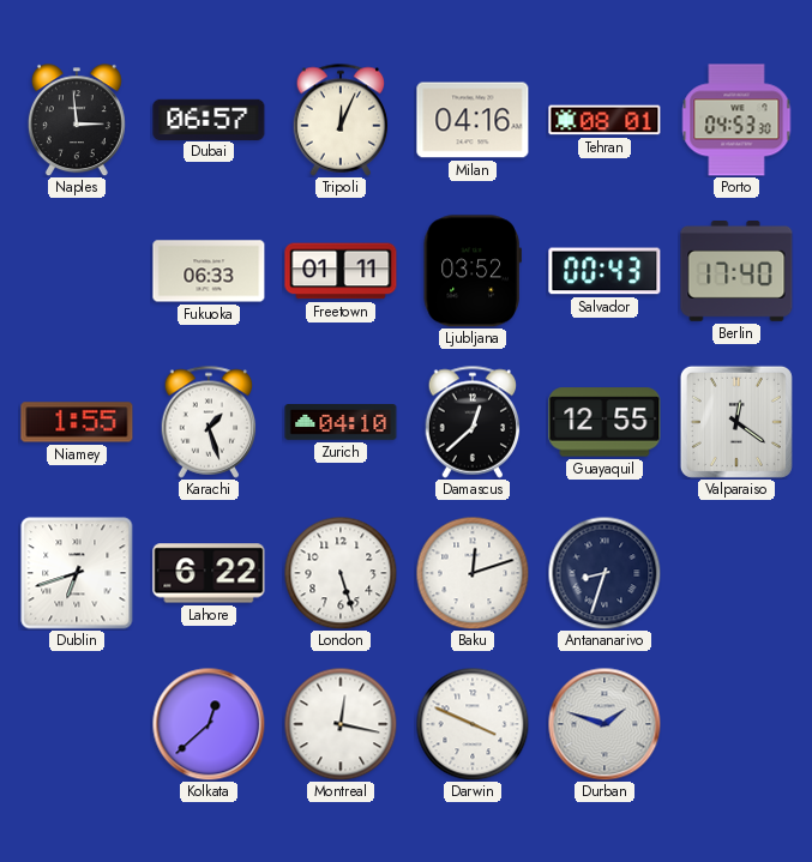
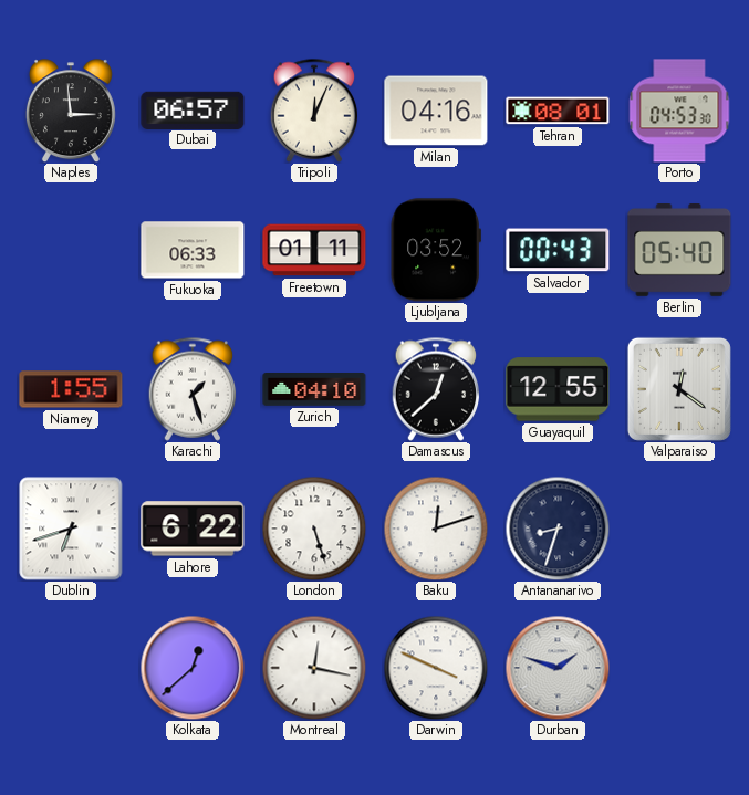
Berlin: 17:40 -> 05:40 (679, 251)
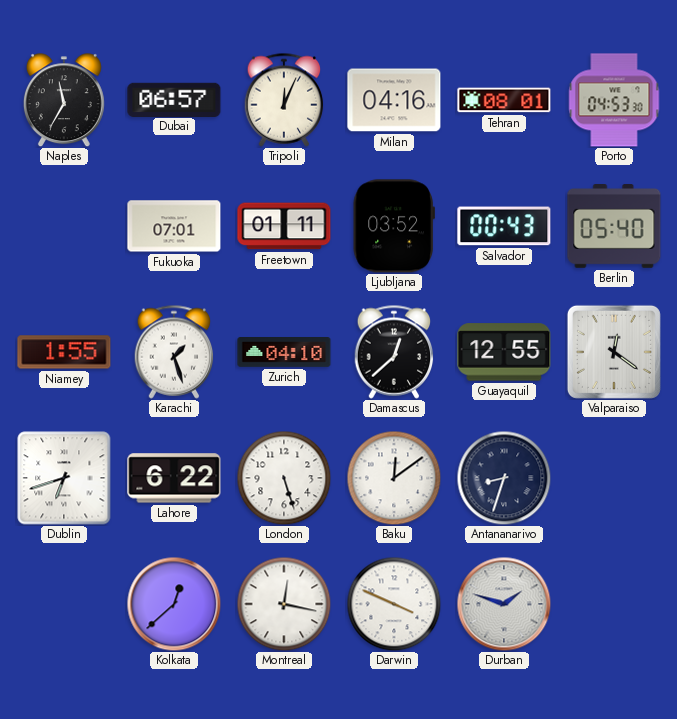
Naples: 2:59 -> 11:35 (64, 100)
Fukuoka: 06:33 -> 07:01 (174, 226)
Baku: 12:12 -> 12:09 (394, 478)
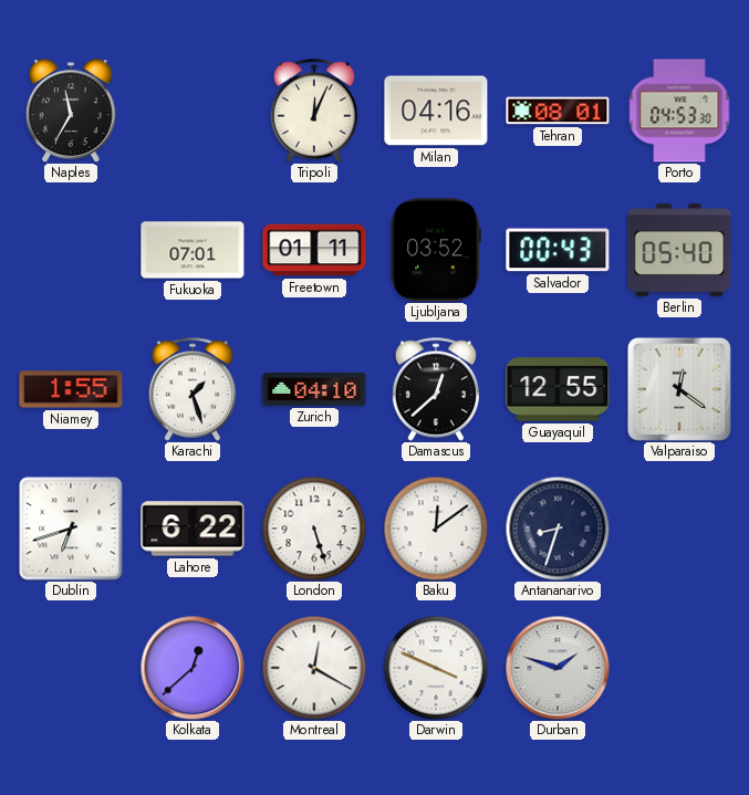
Dubai: 06:57 -> none (174, 99)
Montreal: 12:17 -> 12:20 (314, 668)
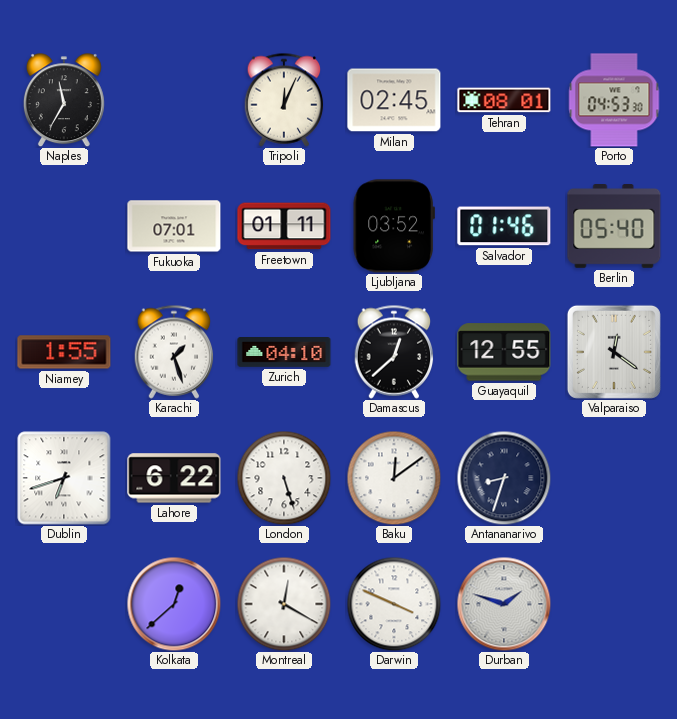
Milan: 04:16 -> 02:45 (394, 100)
Salvador: 00:43 -> 01:46 (504, 226)
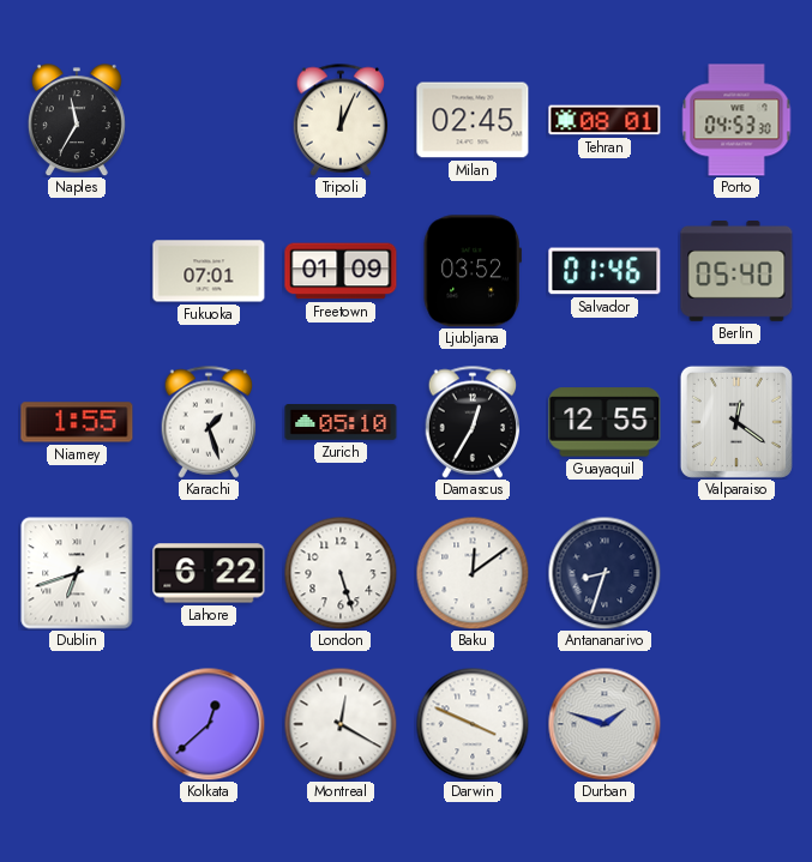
Freetown: 01:11 -> 01:09 (341, 271)
Zurich: 04:10 -> 05:10 (341, 422)
Damascus: 12:38 -> 12:35 (473, 422)
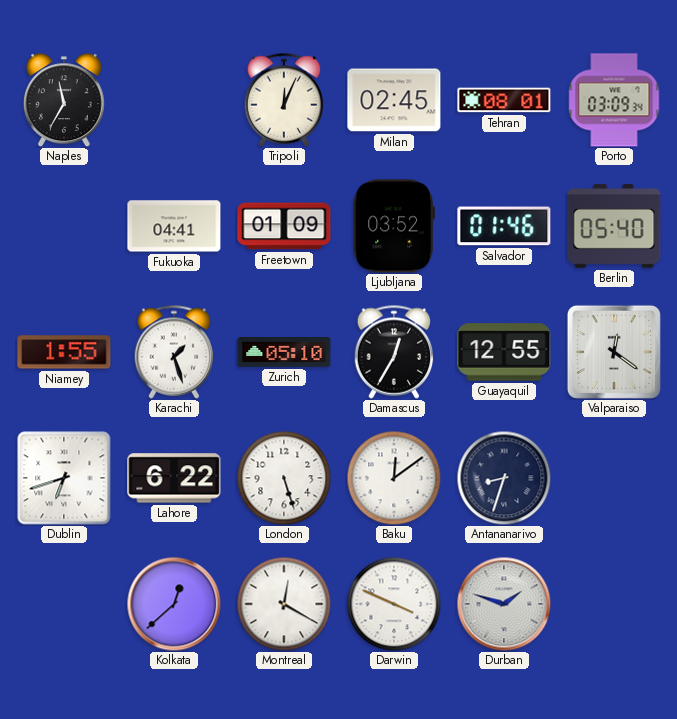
Porto: 04:53 -> 03:09 (614, 100)
Fukuoka: 07:01 -> 04:41 (174, 226)
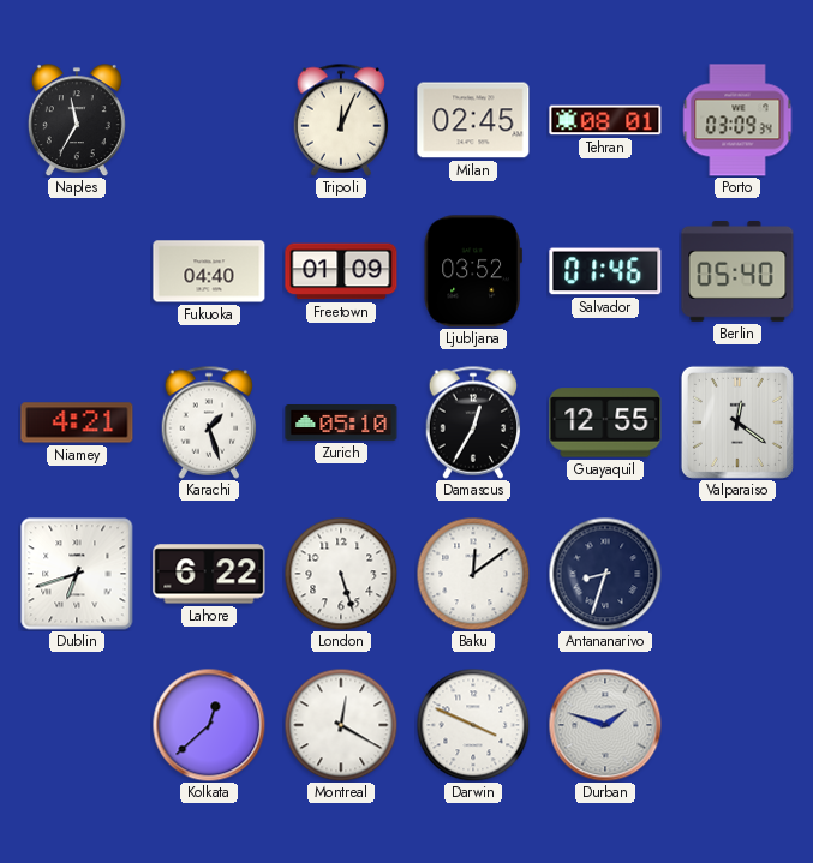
Fukuoka: 04:41 -> 04:40 (209, 271)
Niamey: 1:55 -> 4:21 (77, 422)
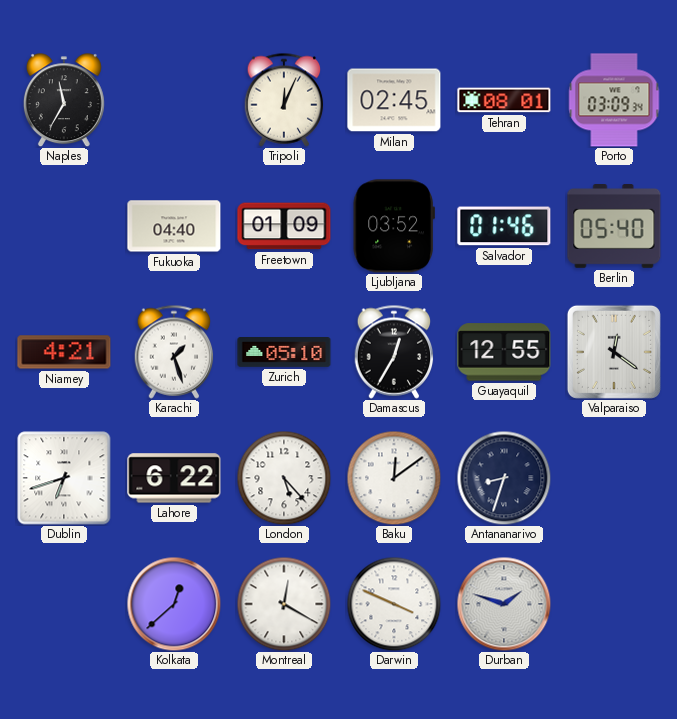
London: 5:27 -> 5:23 (284, 478)
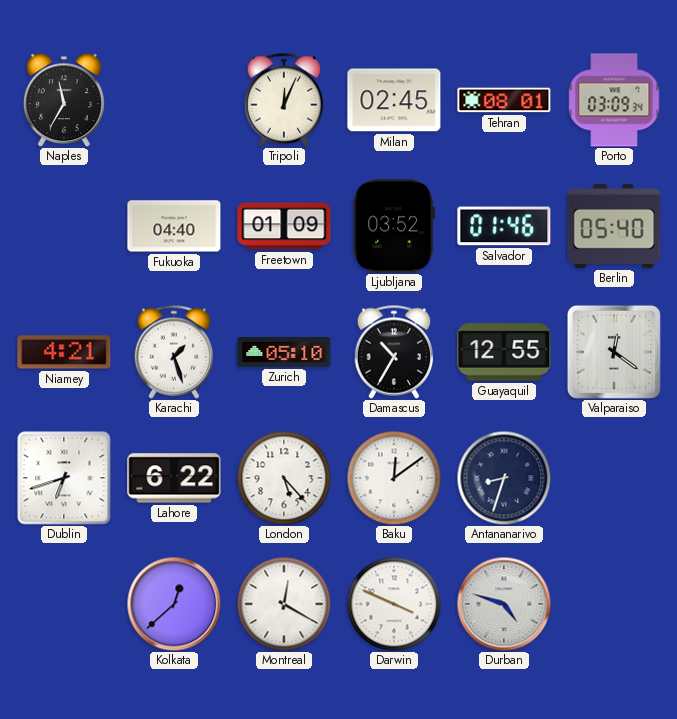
Damascus: 12:35 -> 10:35 (394, 352)
Durban: 1:48 -> 4:48 (504, 604)
